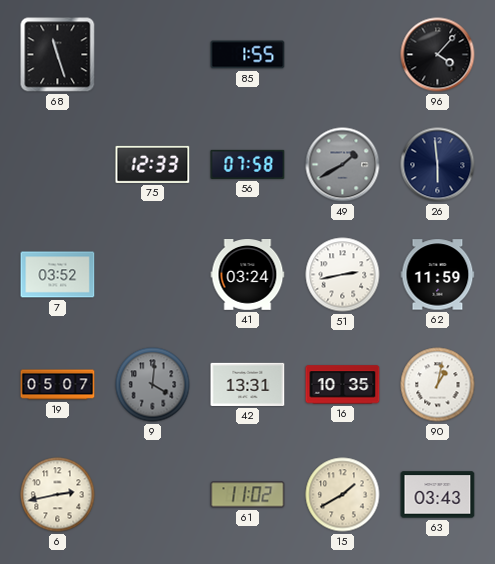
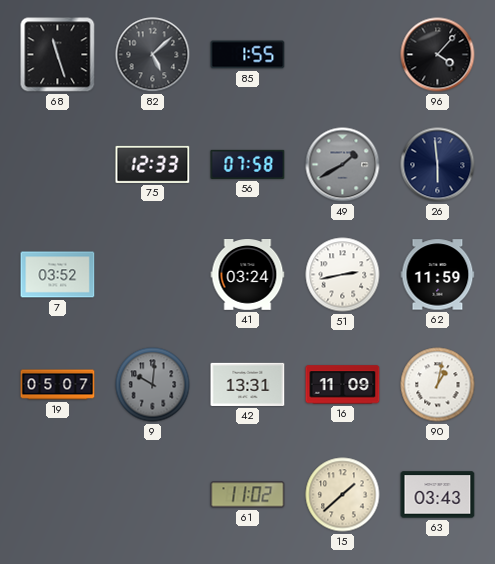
82: none -> 5:08 (153, 55)
9: 4:01 -> 10:01 (153, 385)
16: 10:35 -> 11:09 (343, 385)
6: 2:43 -> none (58, 495)
15: 1:40 -> 1:38 (343, 495)
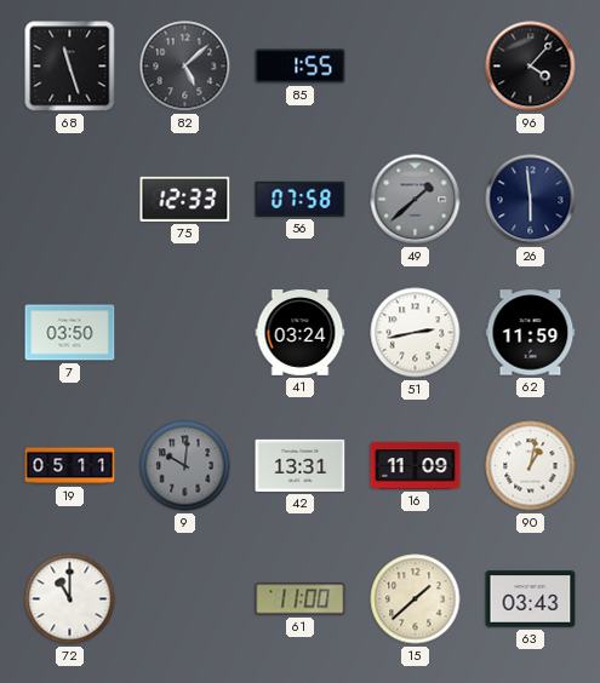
49: 1:40 -> 1:38 (416, 200)
7: 03:52 -> 03:50 (70, 333)
19: 05:07 -> 05:11 (70, 466)
72: none -> 11:00 (70, 599)
61: 11:02 -> 11:00 (301, 599)
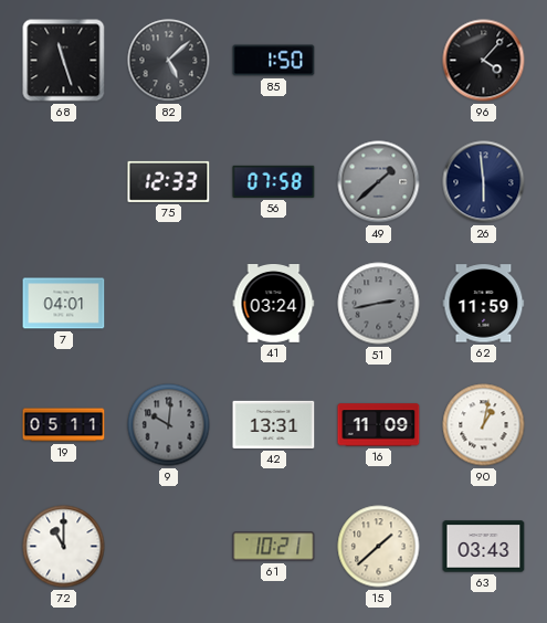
85: 1:55 -> 1:50 (274, 61)
7: 03:50 -> 04:01 (64, 304)
51 dial: white -> grey (379, 304)
61: 11:00 -> 10:21 (274, 547)
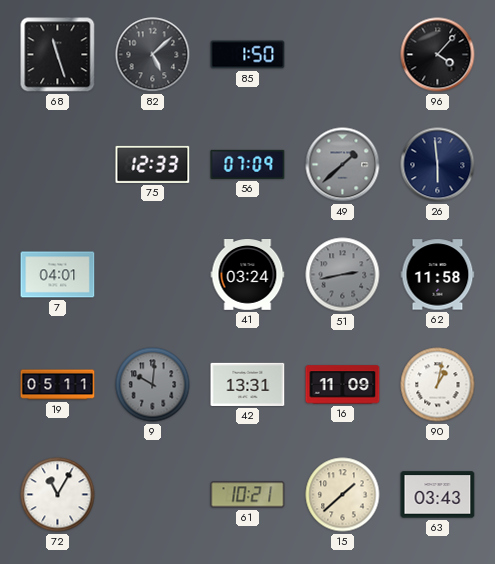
56: 07:58 -> 07:09 (248, 164)
62: 11:59 -> 11:58 (438, 275)
72: 11:00 -> 11:05 (58, 495)
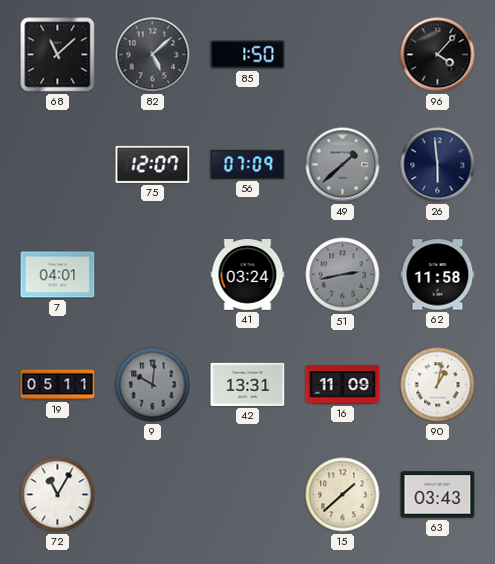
68: 11:27 -> 11:08 (58, 55)
75: 12:33 -> 12:07 (153, 164)
61: 10:21 -> none (248, 495)
